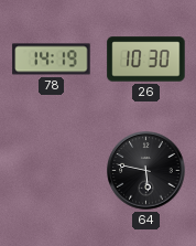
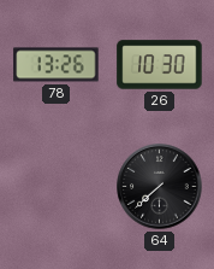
78: 14:19 -> 13:26 (57, 65)
64: 5:47 -> 7:38 (160, 187)
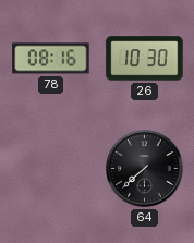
78: 13:26 -> 08:16 (51, 59)
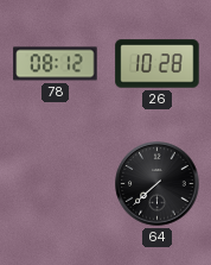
78: 08:16 -> 08:12 (56, 64)
26: 10:30 -> 10:28 (158, 64)
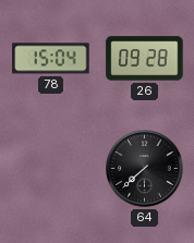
78: 08:12 -> 15:04 (51, 59)
26: 10:28 -> 09:28 (145, 59)
